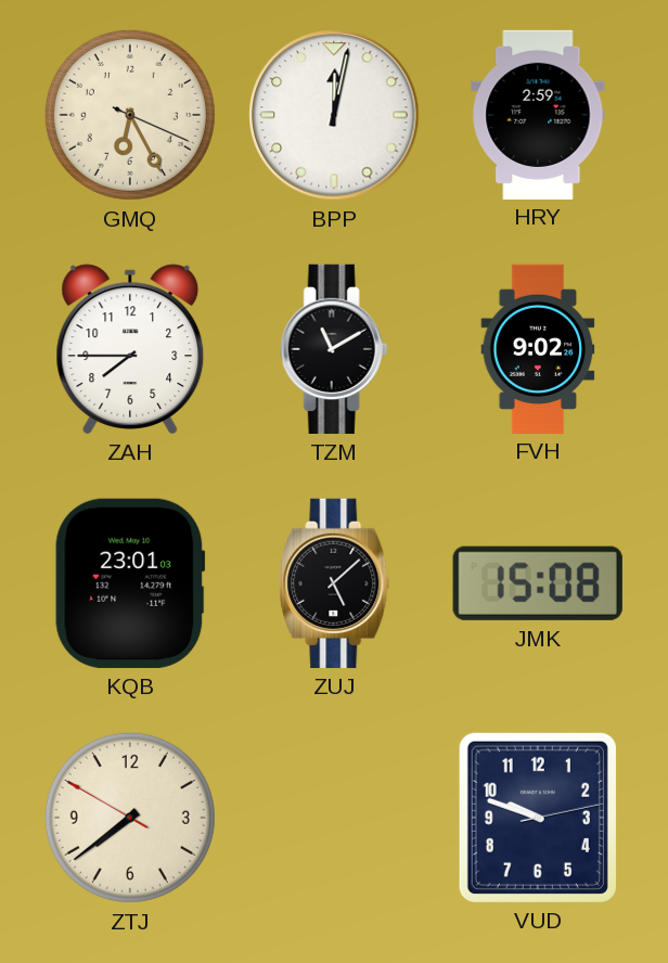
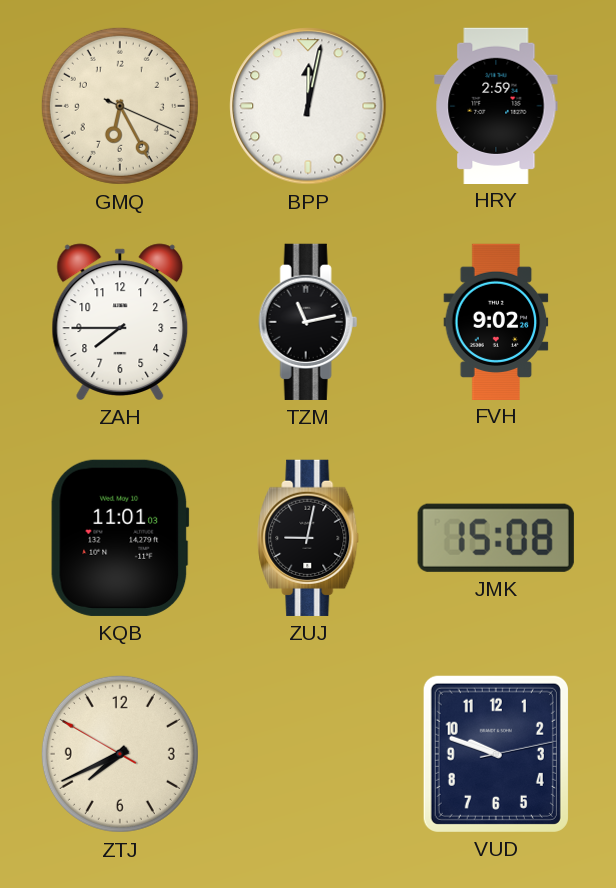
TZM: 11:10 -> 11:13 (308, 322)
KQB: 23:01 -> 11:01 (120, 538)
ZUJ: 5:08 -> 9:02 (309, 538)
ZTJ: 7:38 -> 7:40 (120, 754)
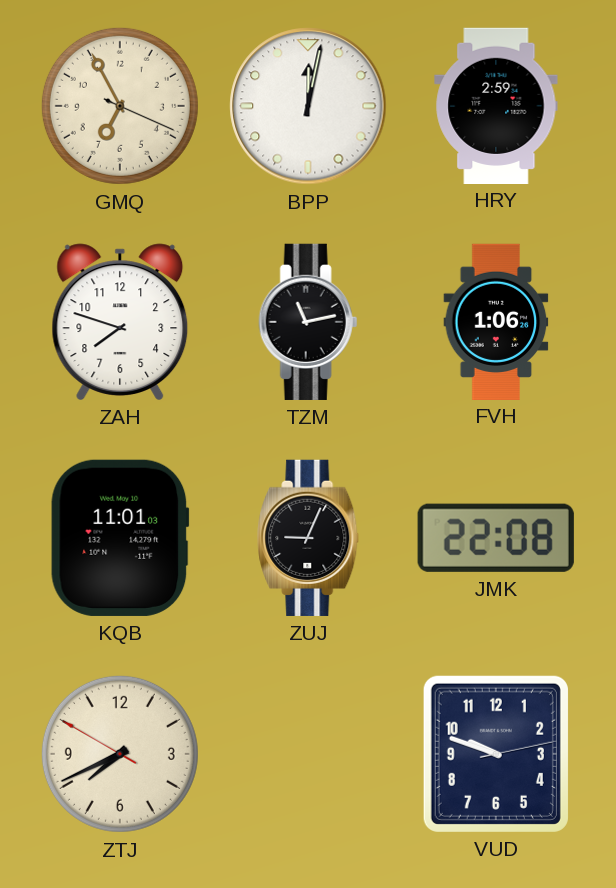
GMQ: 6:25 -> 6:55 (120, 106)
ZAH: 7:45 -> 7:48 (120, 322)
FVH: 9:02 -> 1:06 (496, 321)
ZUJ: 9:02 -> 9:04 (309, 538)
JMK: 15:08 -> 22:08 (496, 538)
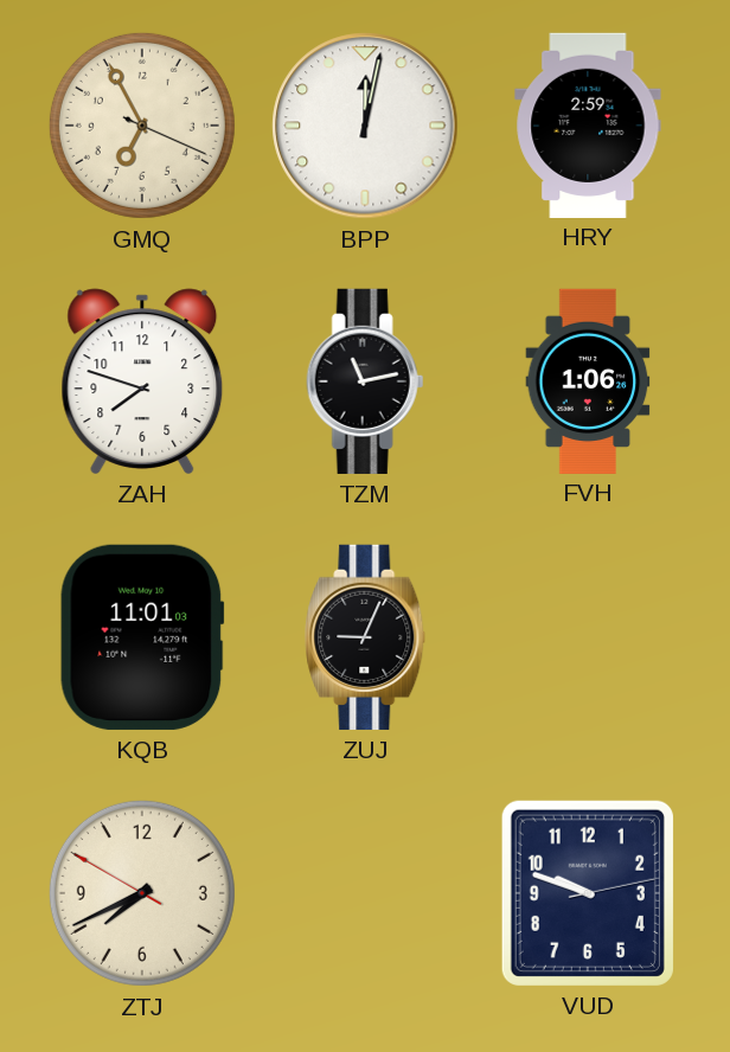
JMK: 22:08 -> none (496, 538)
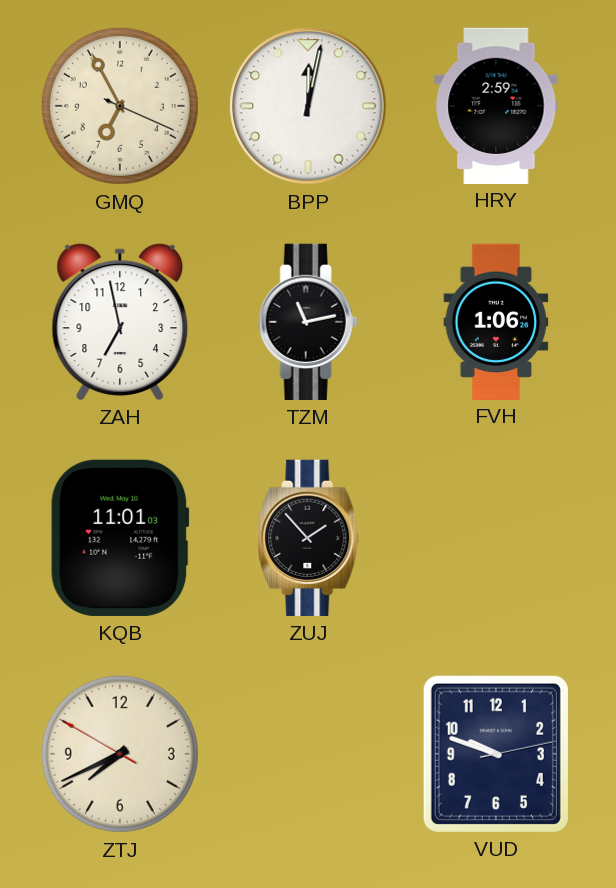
ZAH: 7:48 -> 6:58 (120, 322)
ZUJ: 9:04 -> 1:53 (309, 538)
